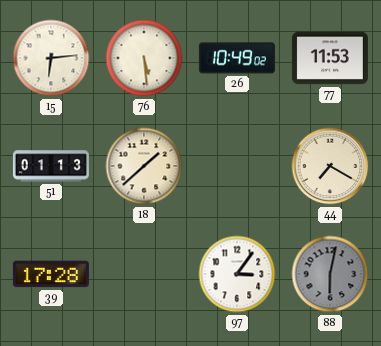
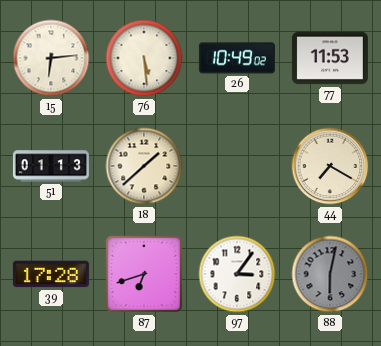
87: none -> 6:42 (144, 274)
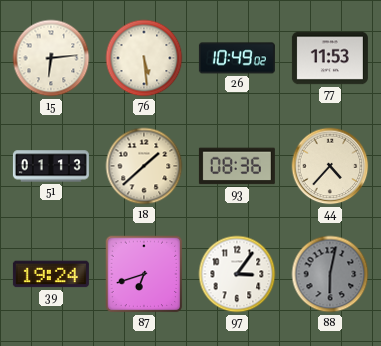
93: none -> 08:36 (237, 166)
44: 7:20 -> 4:37 (330, 166)
39: 17:28 -> 19:24 (51, 274)
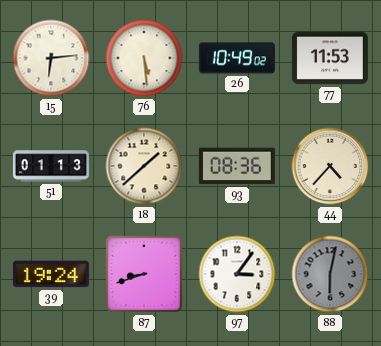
87: 6:42 -> 8:42 (144, 274)
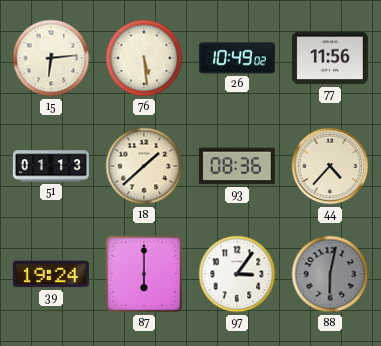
77: 11:53 -> 11:56 (330, 58)
87: 8:42 -> 6:00 (144, 274)
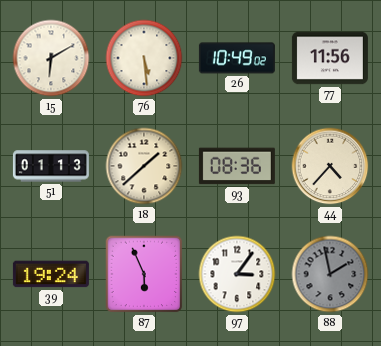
15: 6:14 -> 6:10 (51, 58)
87: 6:00 -> 5:56 (144, 274)
88: 6:02 -> 1:58 (330, 274)
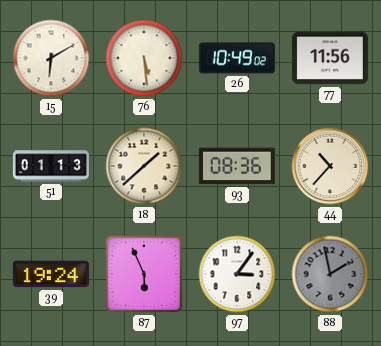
44: 4:37 -> 10:37 (330, 166)
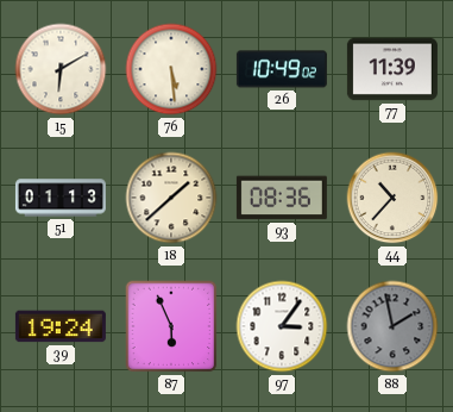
77: 11:56 -> 11:39 (392, 69)
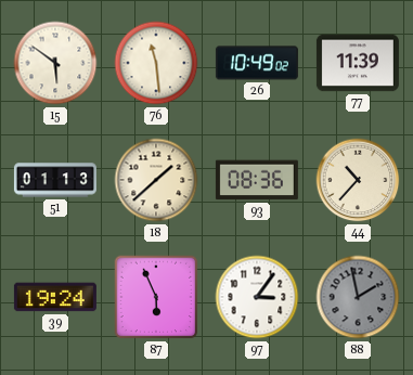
15: 6:10 -> 5:51 (55, 63)
76: 5:29 -> 11:29 (156, 63)
